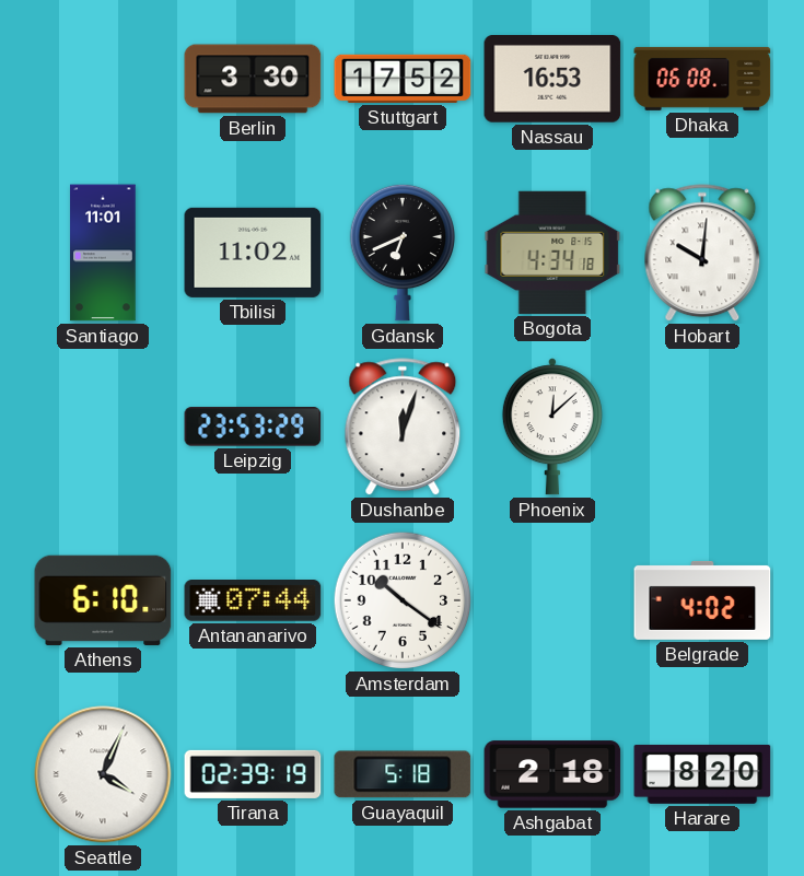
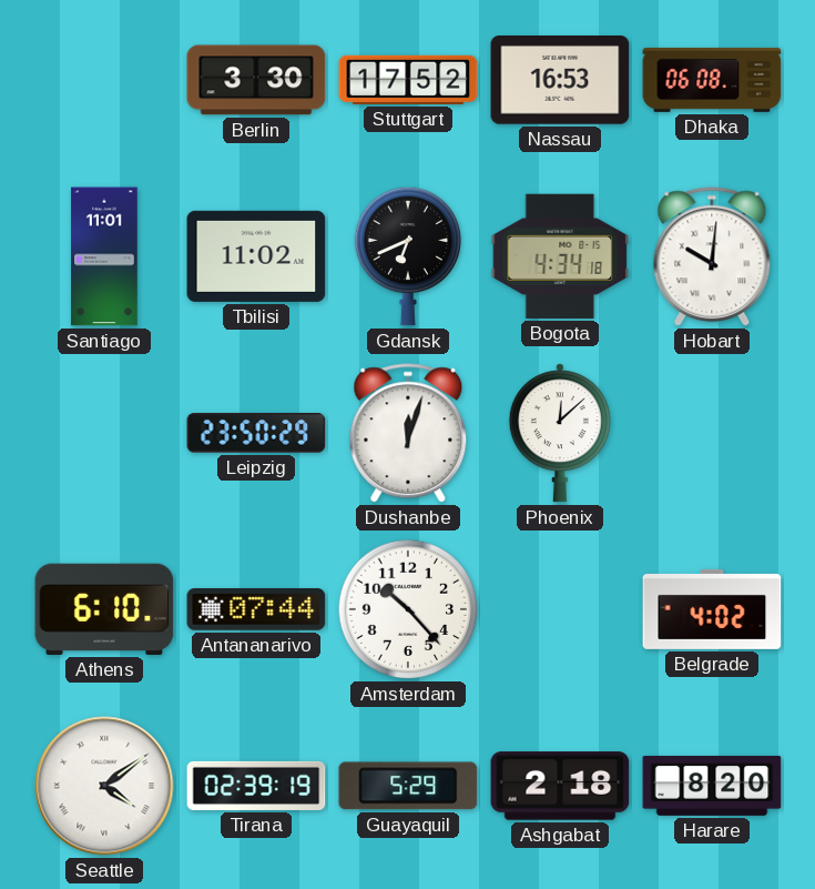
Leipzig: 23:53 -> 23:50 (256, 433)
Amsterdam: 10:21 -> 10:23 (408, 609)
Seattle: 4:04 -> 4:09 (104, 786)
Guayaquil: 5:18 -> 5:29 (408, 786)
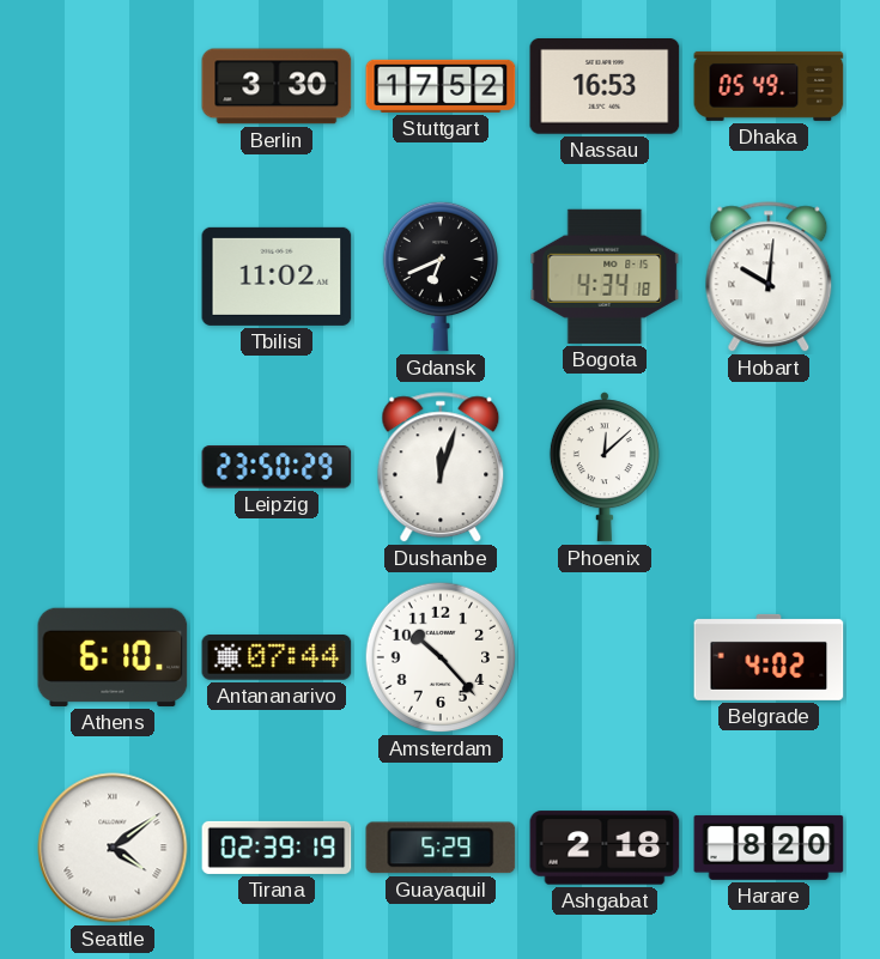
Dhaka: 06:08 -> 05:49 (769, 86)
Santiago: 11:01 -> none (104, 256)
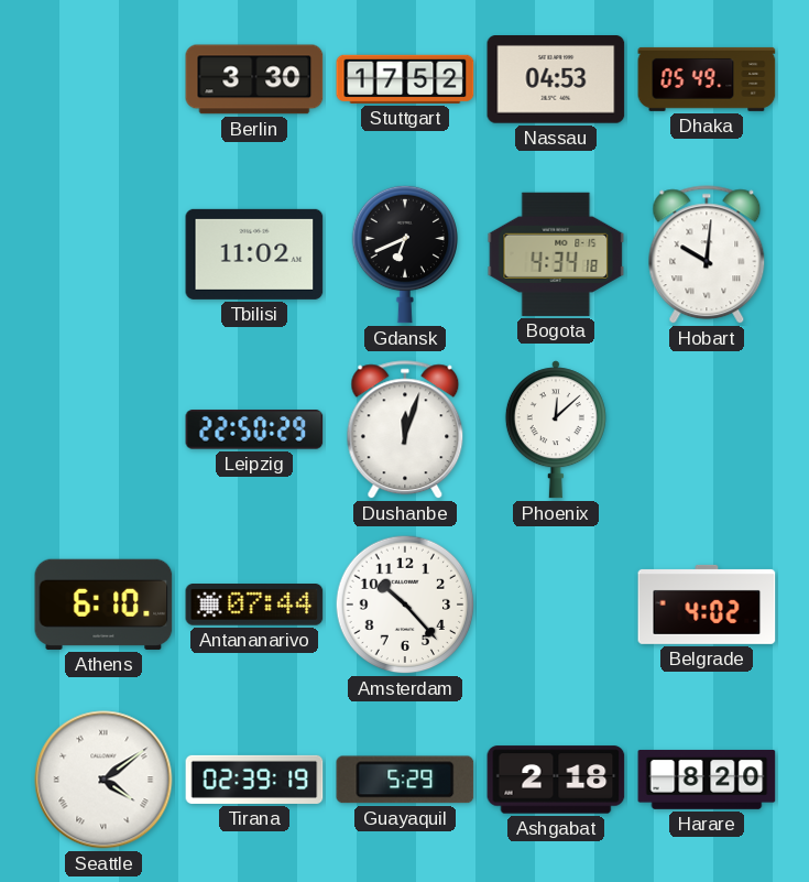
Nassau: 16:53 -> 04:53 (556, 79)
Leipzig: 23:50 -> 22:50 (254, 429)
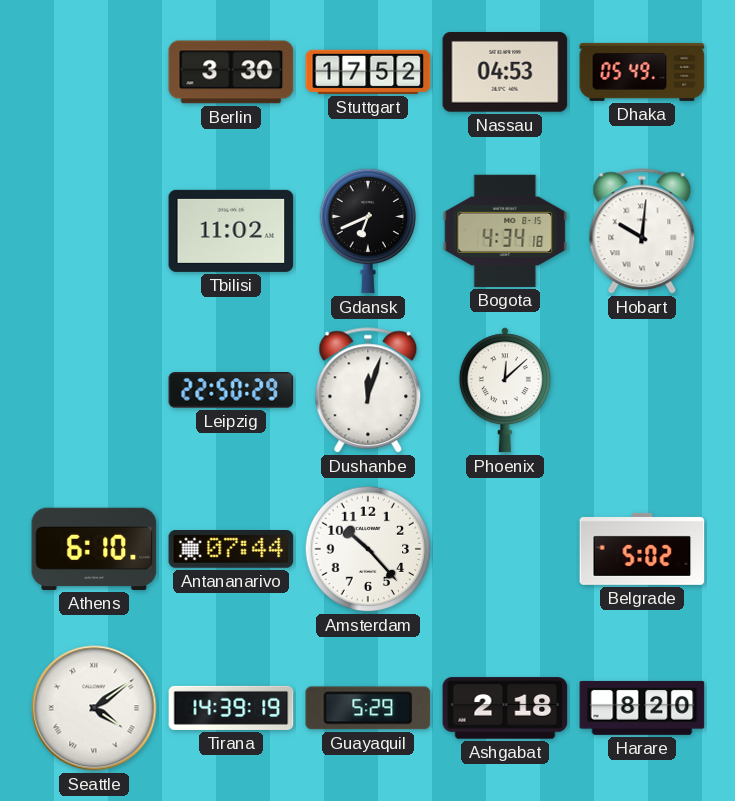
Belgrade: 4:02 -> 5:02 (642, 549)
Tirana: 02:39 -> 14:39 (231, 708)
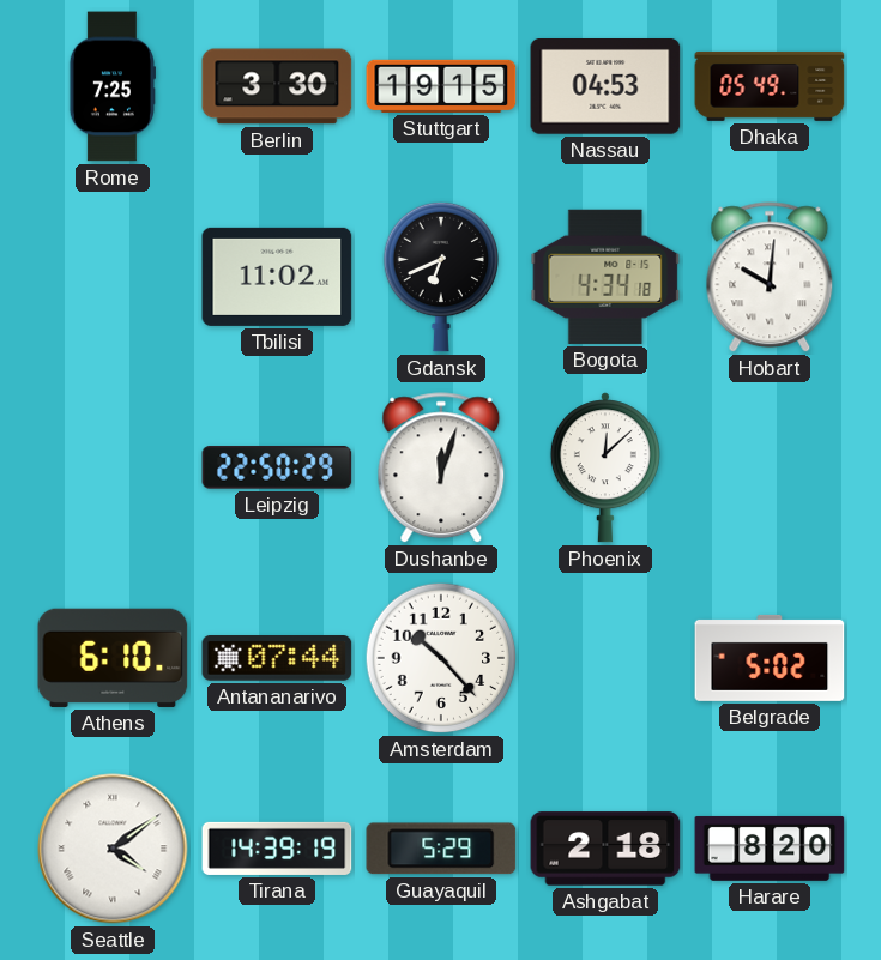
Rome: none -> 7:25 (111, 86)
Stuttgart: 17:52 -> 19:15 (441, 86)
